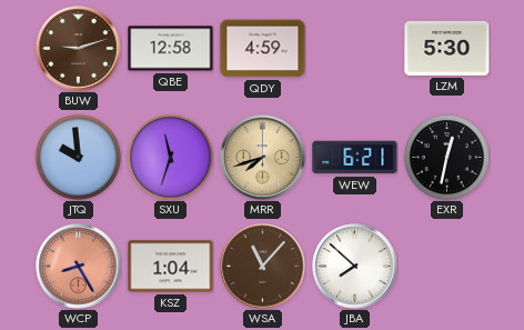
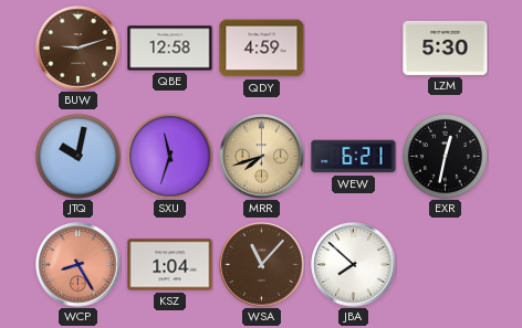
JTQ: 9:59 -> 10:02 (77, 156)
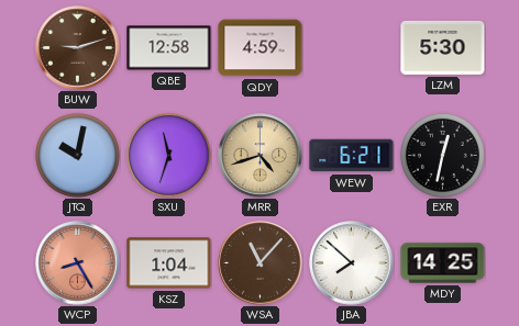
MRR: 7:42 -> 4:42 (261, 156)
MDY: none -> 14:25 (443, 263)
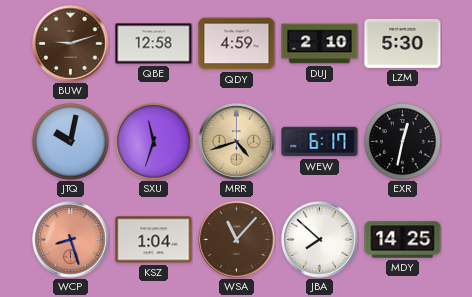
DUJ: none -> 2:10 (320, 44)
WEW: 6:21 -> 6:17 (320, 142)
WCP: 8:25 -> 8:27 (71, 240)
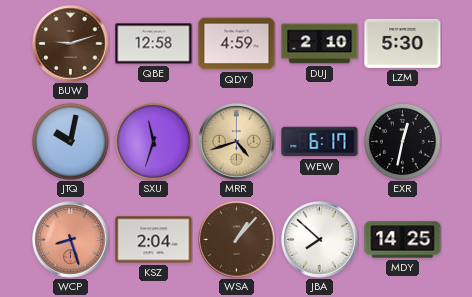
KSZ: 1:04 -> 2:04 (154, 240)
WSA: 11:07 -> 1:07 (237, 240)
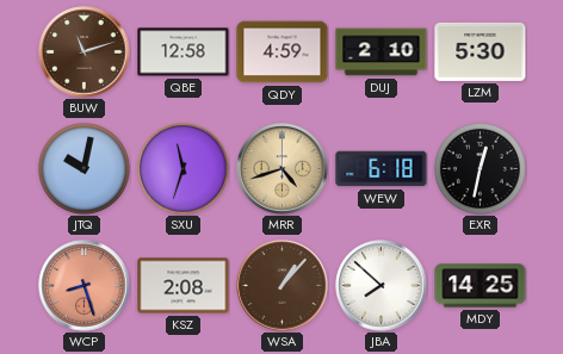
BUW: 9:12 -> 11:12 (85, 52)
WEW: 6:17 -> 6:18 (382, 169)
KSZ: 2:04 -> 2:08 (184, 286)
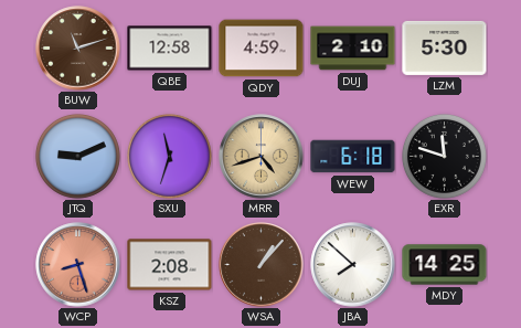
JTQ: 10:02 -> 9:11 (77, 156)
EXR: 12:32 -> 11:48 (444, 156)
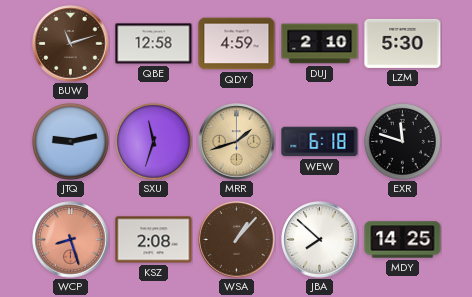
JTQ: 9:11 -> 9:13 (70, 141)
MRR: 4:42 -> 1:42 (237, 142)
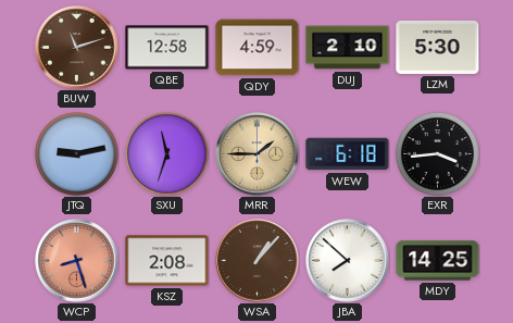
MRR: 1:42 -> 1:45 (258, 154)
EXR: 11:48 -> 3:44 (437, 153)
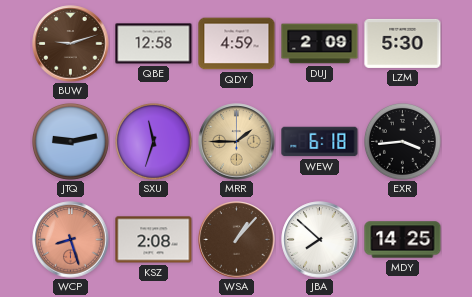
BUW: 11:12 -> 9:12 (71, 44)
DUJ: 2:10 -> 2:09 (320, 44)
